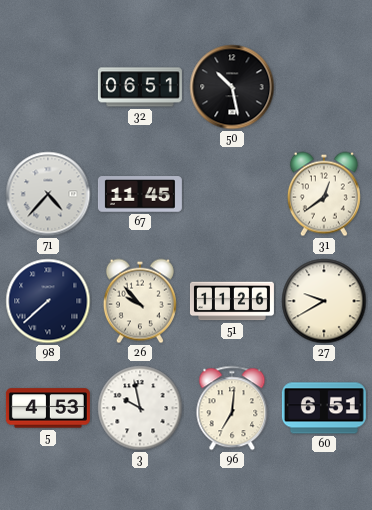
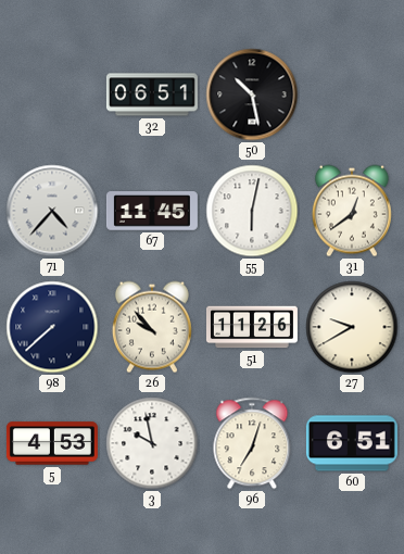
55: none -> 6:02 (252, 211)
96: 7:01 -> 7:03 (252, 443)
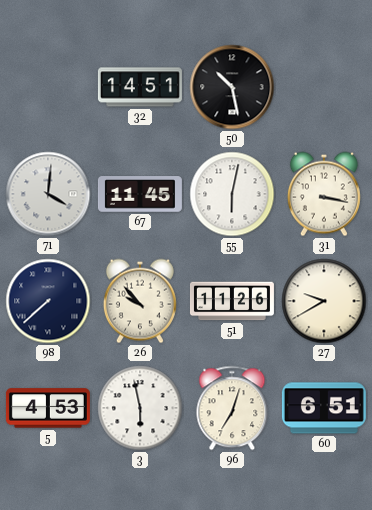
32: 06:51 -> 14:51 (140, 87)
71: 4:37 -> 4:01 (48, 194)
31: 12:39 -> 3:17 (324, 194)
3: 9:58 -> 5:58 (140, 408)
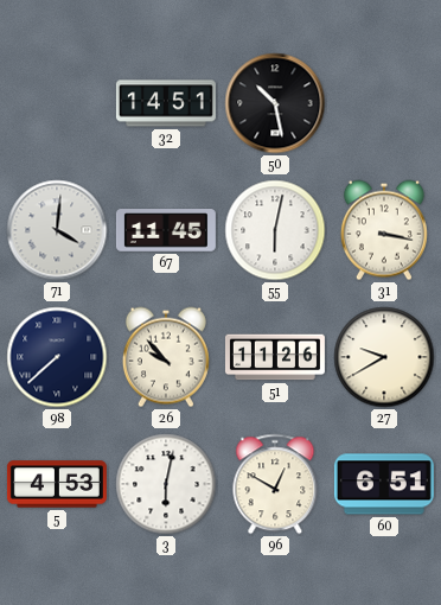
3: 5:58 -> 6:02 (166, 484)
96: 7:03 -> 12:50 (275, 484)
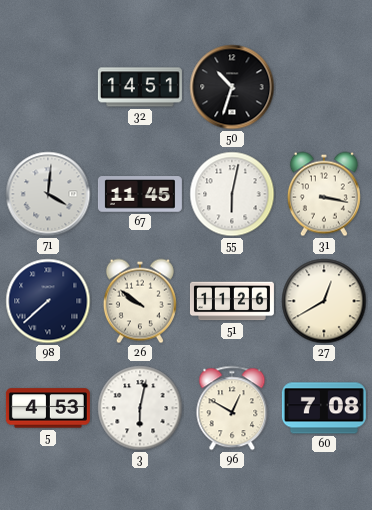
50: 10:28 -> 10:33 (232, 87)
26: 9:53 -> 9:51 (140, 301)
27: 9:40 -> 12:40 (324, 301)
60: 6:51 -> 7:08 (324, 408)
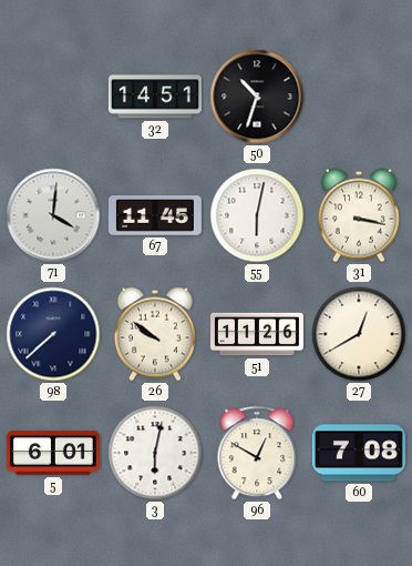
5: 4:53 -> 6:01 (53, 453)
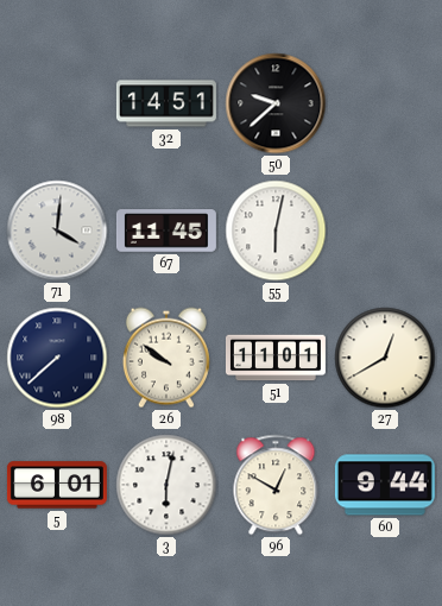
50: 10:33 -> 9:38 (276, 103)
31: 3:17 -> none (359, 215)
51: 11:26 -> 11:01 (276, 358)
60: 7:08 -> 9:44 (385, 485)
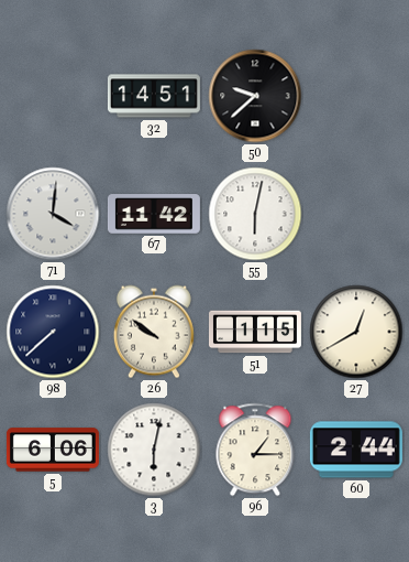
67: 11:45 -> 11:42 (154, 214)
51: 11:01 -> 1:15 (255, 332)
5: 6:01 -> 6:06 (53, 450)
96: 12:50 -> 1:15 (255, 450)
60: 9:44 -> 2:44 (356, 450)
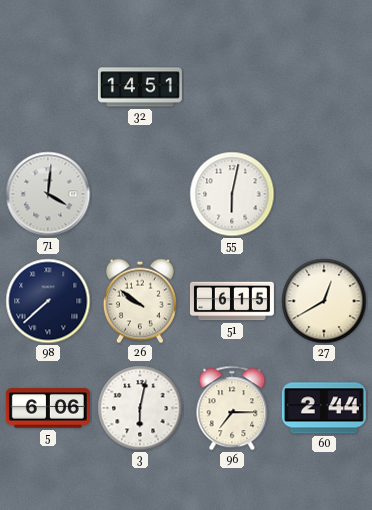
50: 9:38 -> none (255, 96)
67: 11:42 -> none (154, 214)
51: 1:15 -> 6:15 (232, 301)
96: 1:15 -> 7:15 (232, 408)
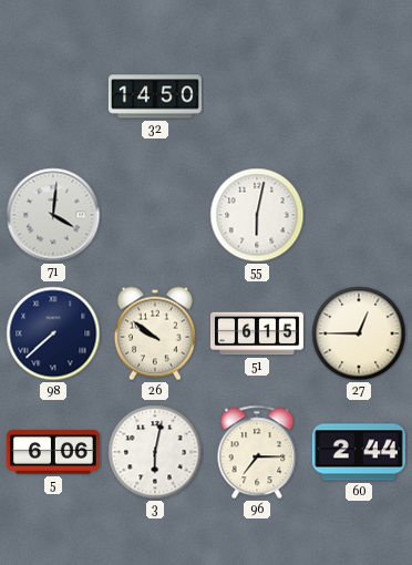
32: 14:51 -> 14:50 (155, 96)
27: 12:40 -> 12:45 (359, 333)
